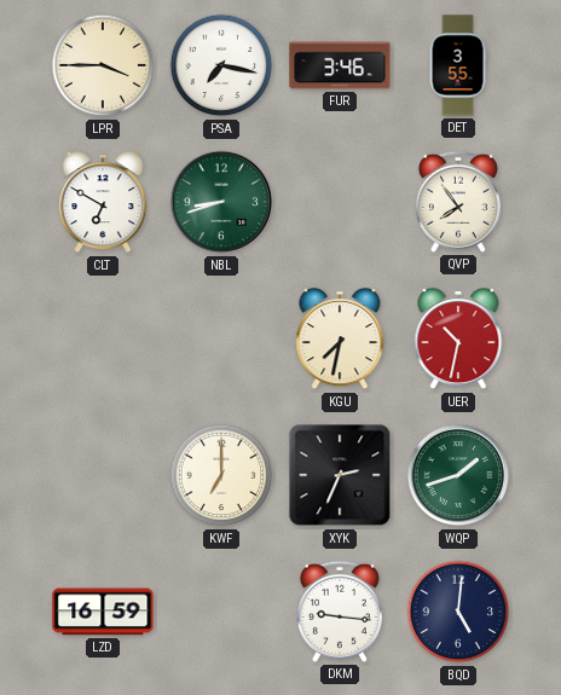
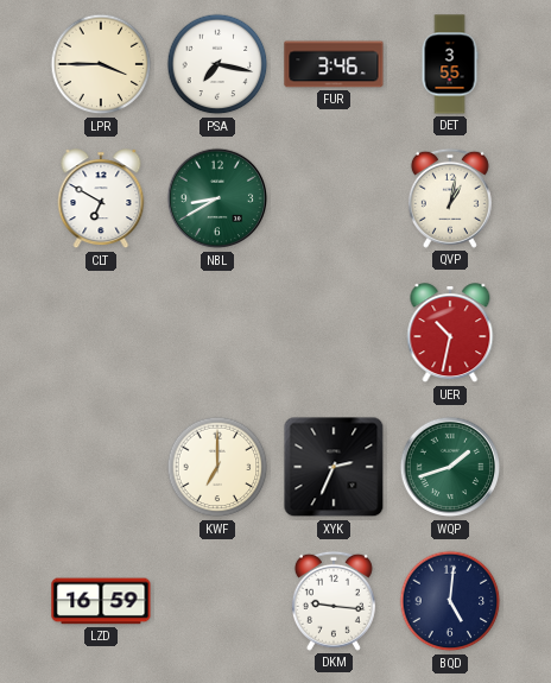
NBL: 8:42 -> 8:40 (217, 198)
QVP: 7:54 -> 1:02 (450, 198)
KGU: 7:32 -> none (340, 340)
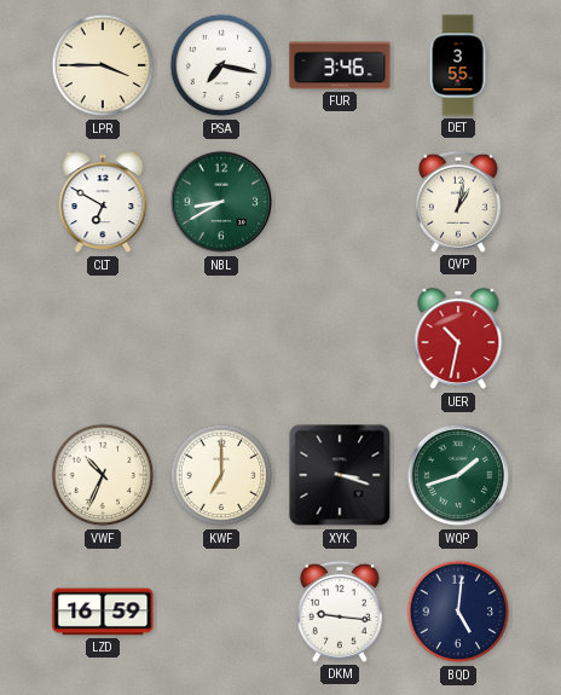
VWF: none -> 10:34 (103, 475)
XYK: 2:34 -> 3:18 (340, 475)
